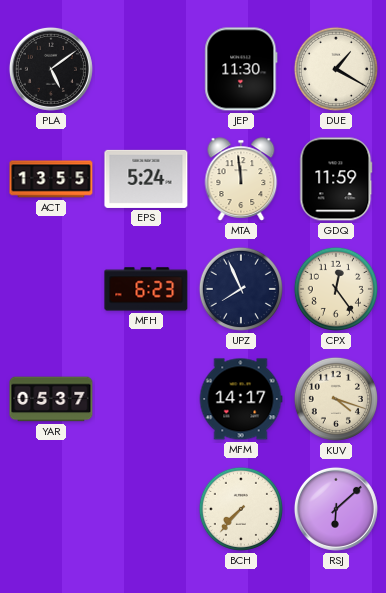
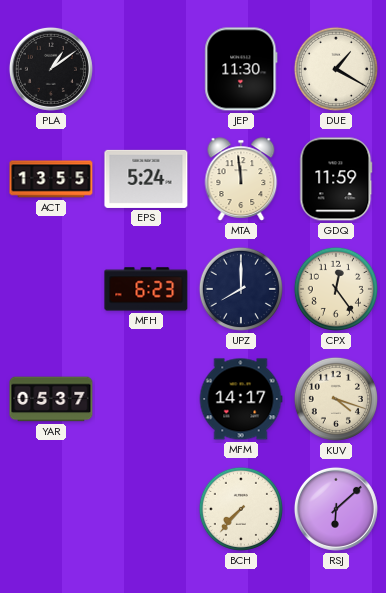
PLA: 5:09 -> 1:09 (51, 69)
UPZ: 7:56 -> 8:00 (241, 289)
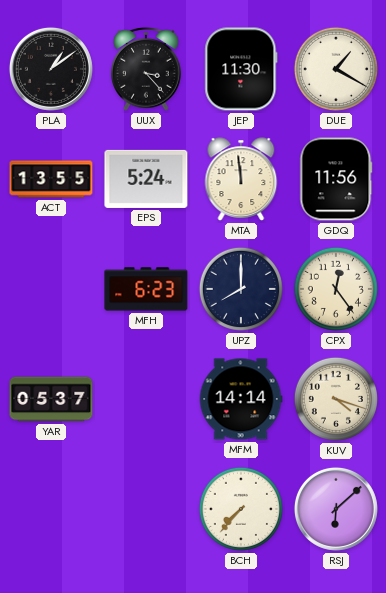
UUX: none -> 3:23 (146, 69)
GDQ: 11:59 -> 11:56 (336, 179)
MFM: 14:17 -> 14:14 (241, 399)
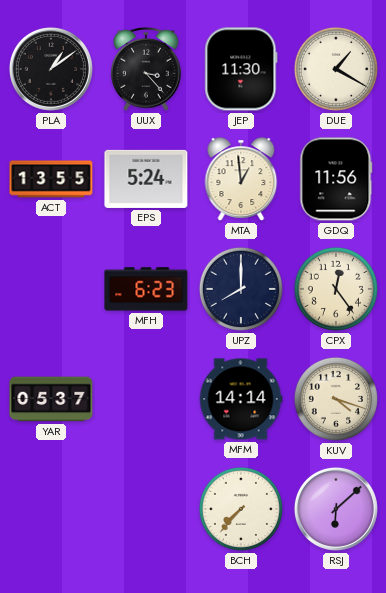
MTA: 11:59 -> 12:59 (241, 179)
